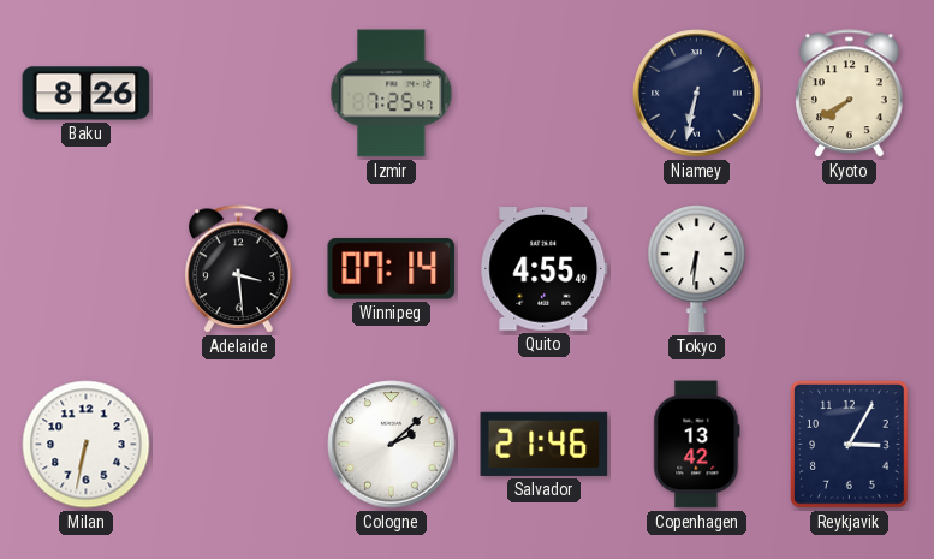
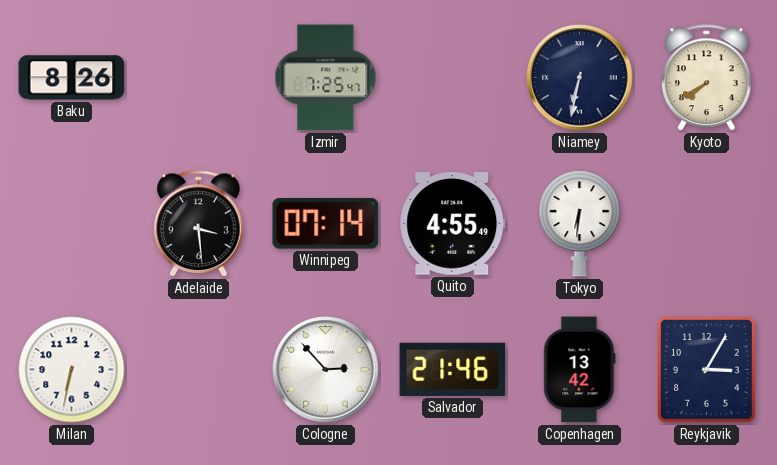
Cologne: 2:08 -> 2:53 (326, 370)
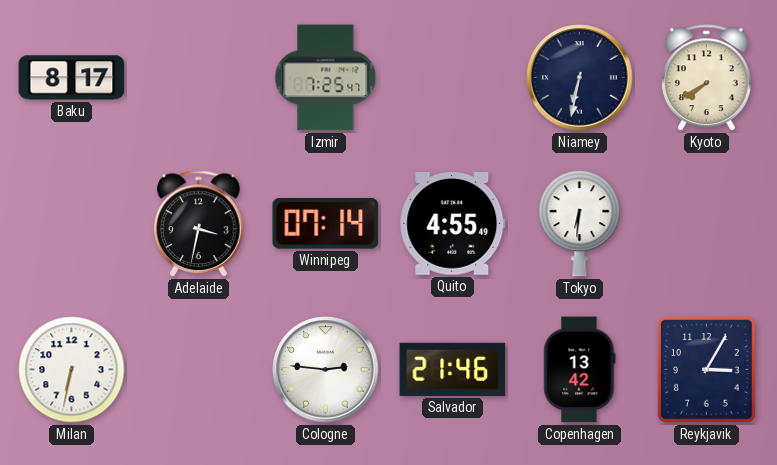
Baku: 8:26 -> 8:17 (72, 78)
Adelaide: 3:29 -> 3:32 (199, 224)
Cologne: 2:53 -> 2:46 (326, 370)
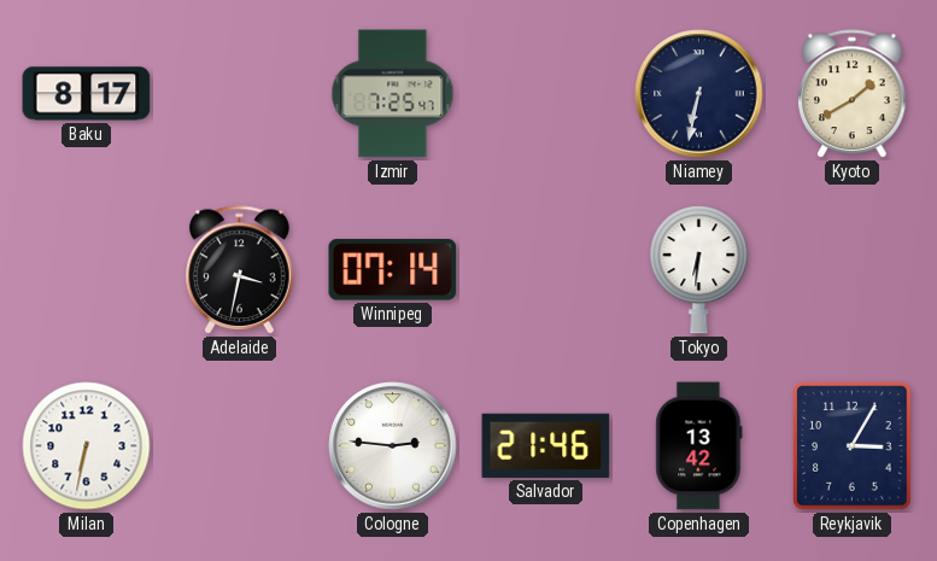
Kyoto: 7:40 -> 1:40 (853, 94)
Quito: 4:55 -> none (453, 224)
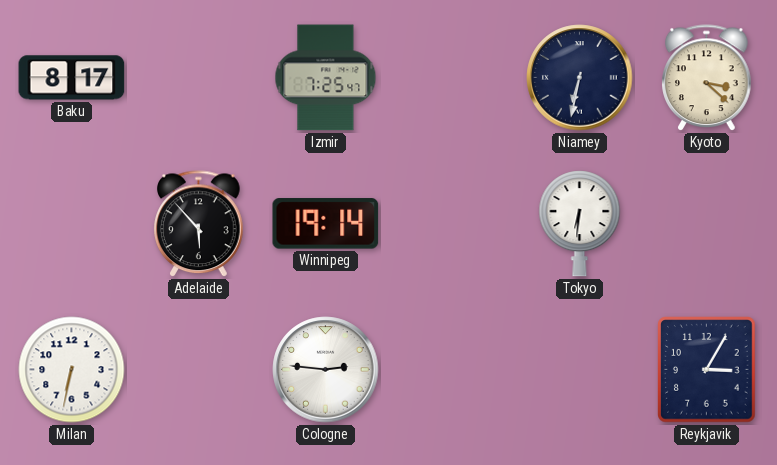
Kyoto: 1:40 -> 3:22 (707, 78)
Adelaide: 3:32 -> 5:53 (199, 224)
Winnipeg: 07:14 -> 19:14 (326, 224)
Salvador: 21:46 -> none (546, 445)
Copenhagen: 13:42 -> none (699, 446)
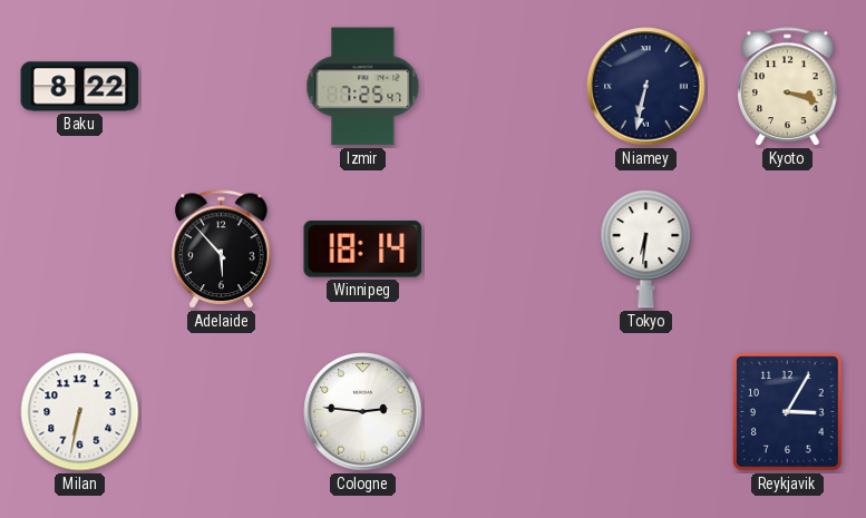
Baku: 8:17 -> 8:22 (80, 87)
Kyoto: 3:22 -> 3:18 (788, 87)
Winnipeg: 19:14 -> 18:14 (363, 250)
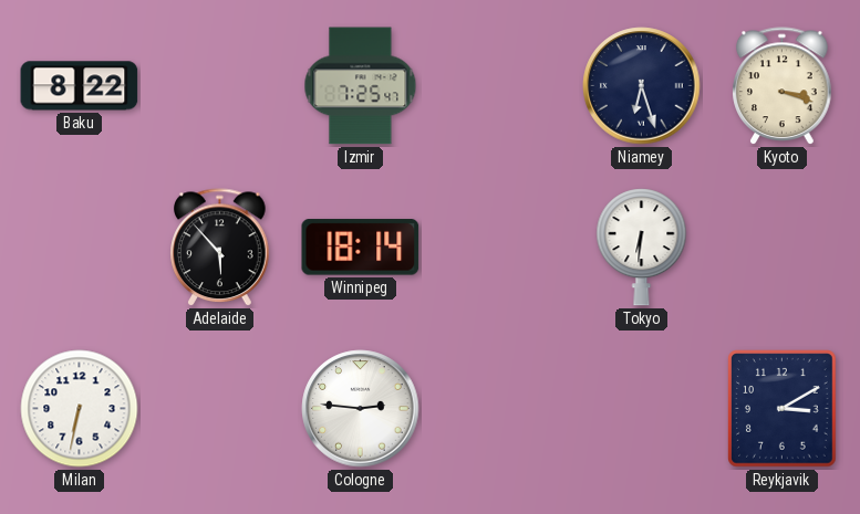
Niamey: 6:32 -> 6:27 (642, 86)
Reykjavik: 3:05 -> 3:10 (783, 409)
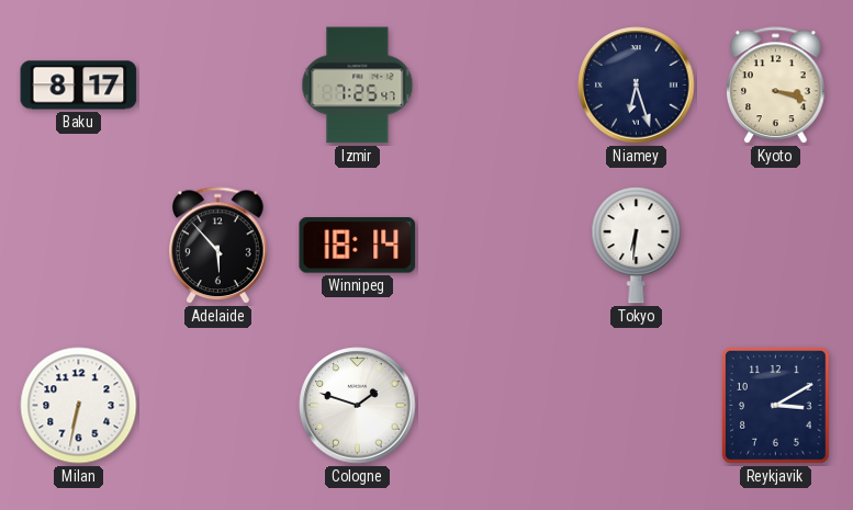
Baku: 8:22 -> 8:17 (79, 86)
Cologne: 2:46 -> 1:48 (358, 406)
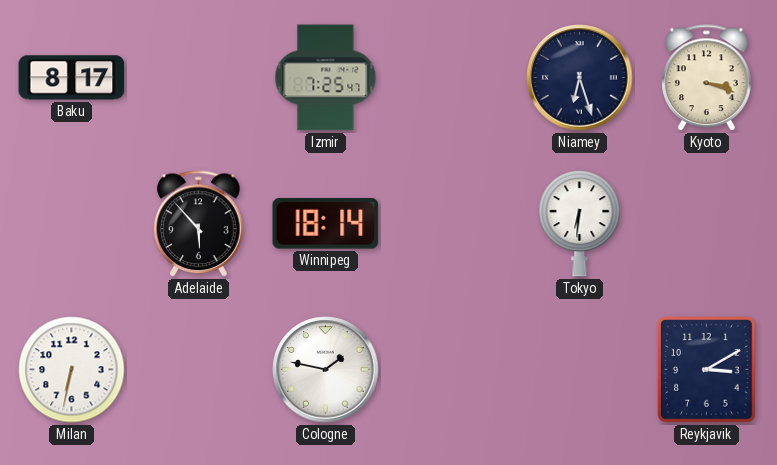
Cologne: 1:48 -> 1:47 (326, 370)
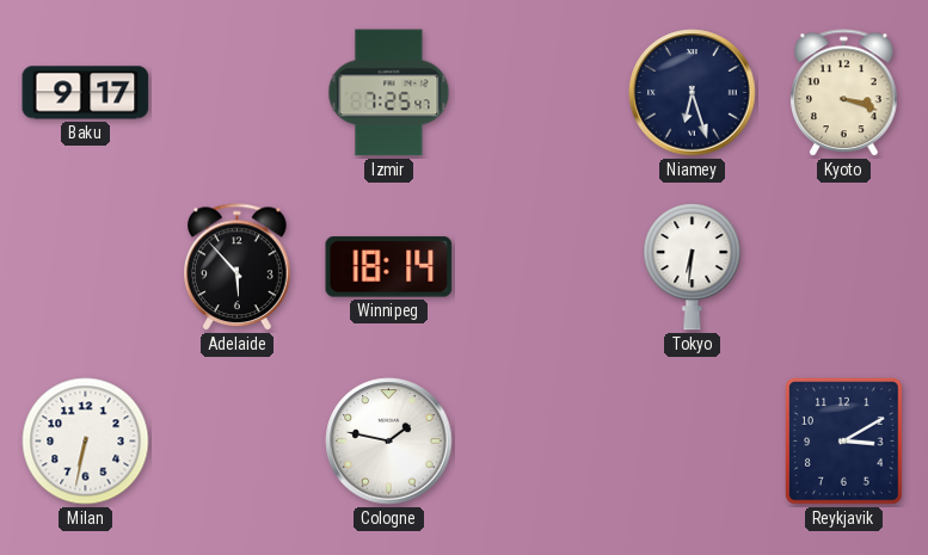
Baku: 8:17 -> 9:17 (86, 93)
